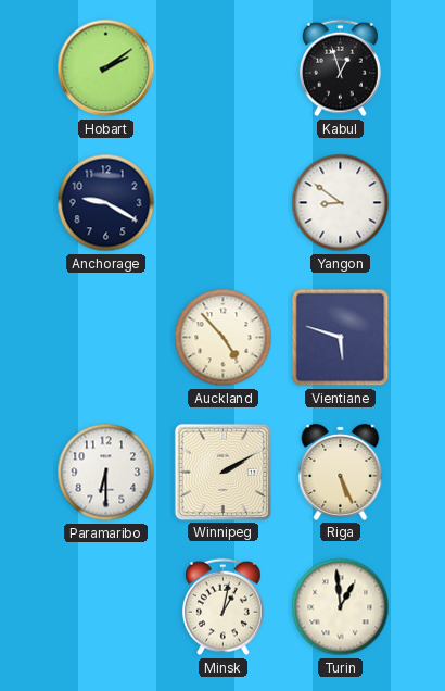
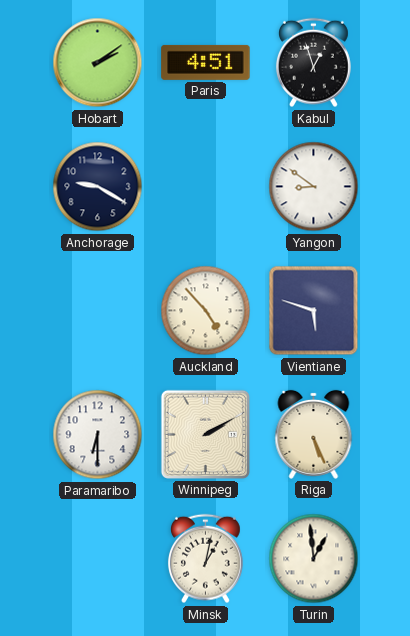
Paris: none -> 4:51 (206, 62)
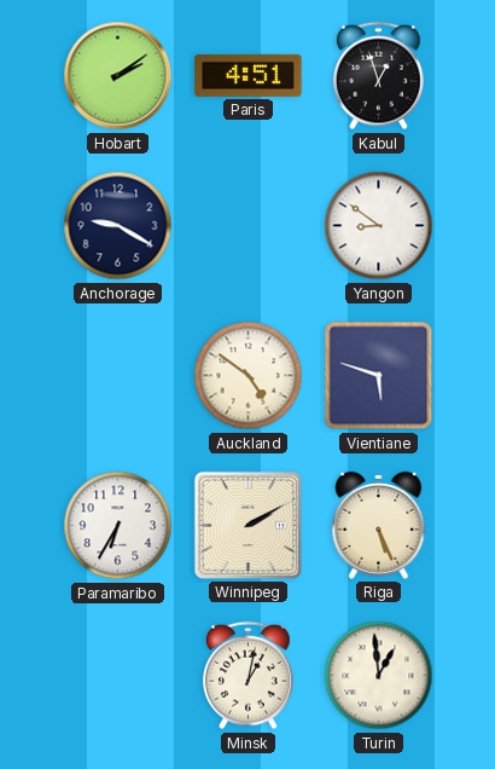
Auckland: 4:53 -> 4:51 (249, 376)
Paramaribo: 6:30 -> 6:35 (118, 526)
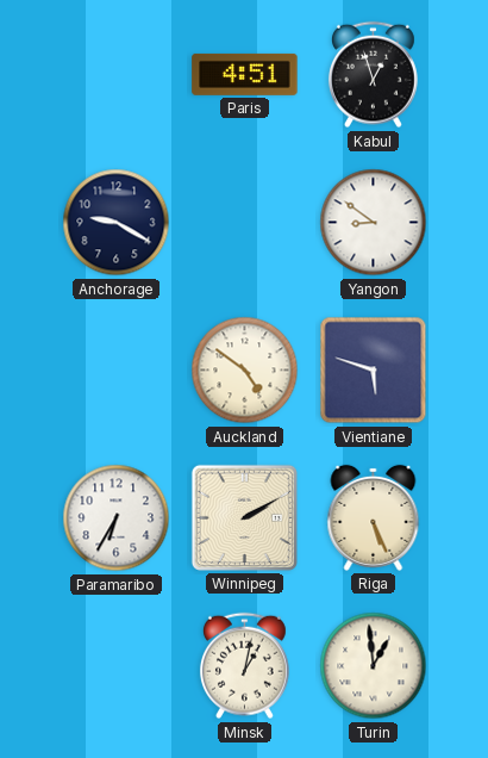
Hobart: 2:09 -> none (118, 76)
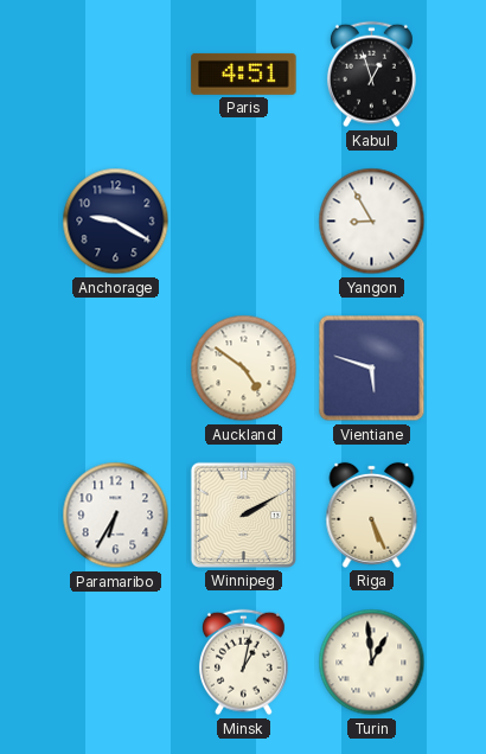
Yangon: 8:51 -> 8:55 (372, 222)
